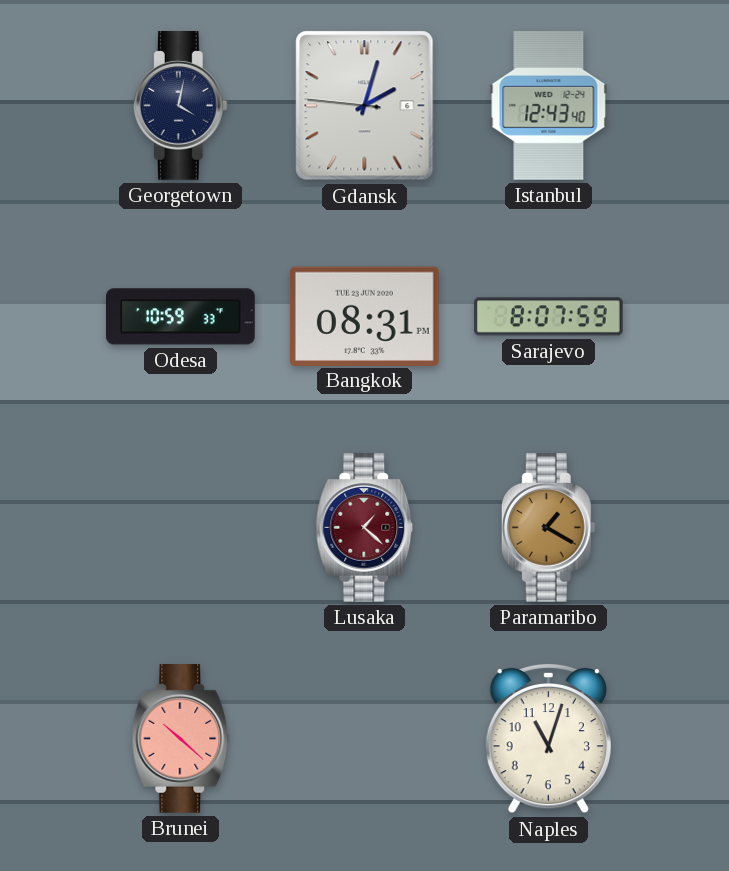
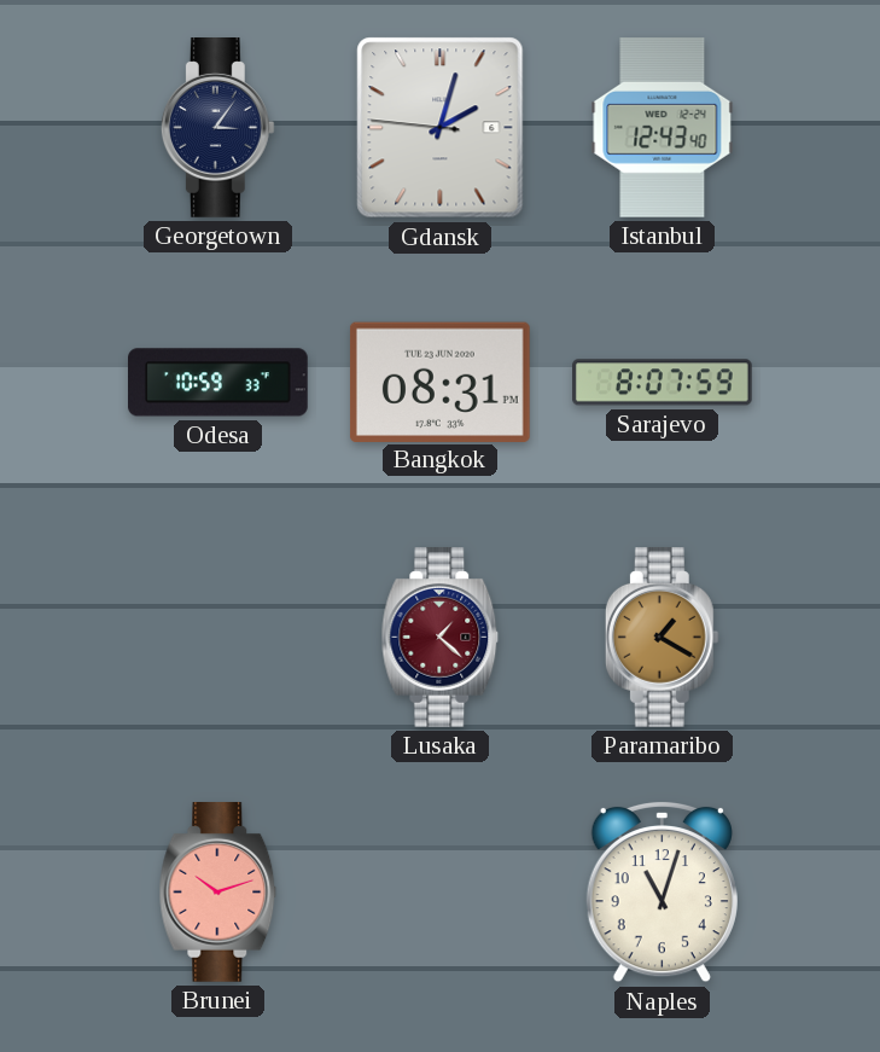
Georgetown: 4:02 -> 3:06 (217, 128)
Brunei: 10:22 -> 10:12 (218, 893)
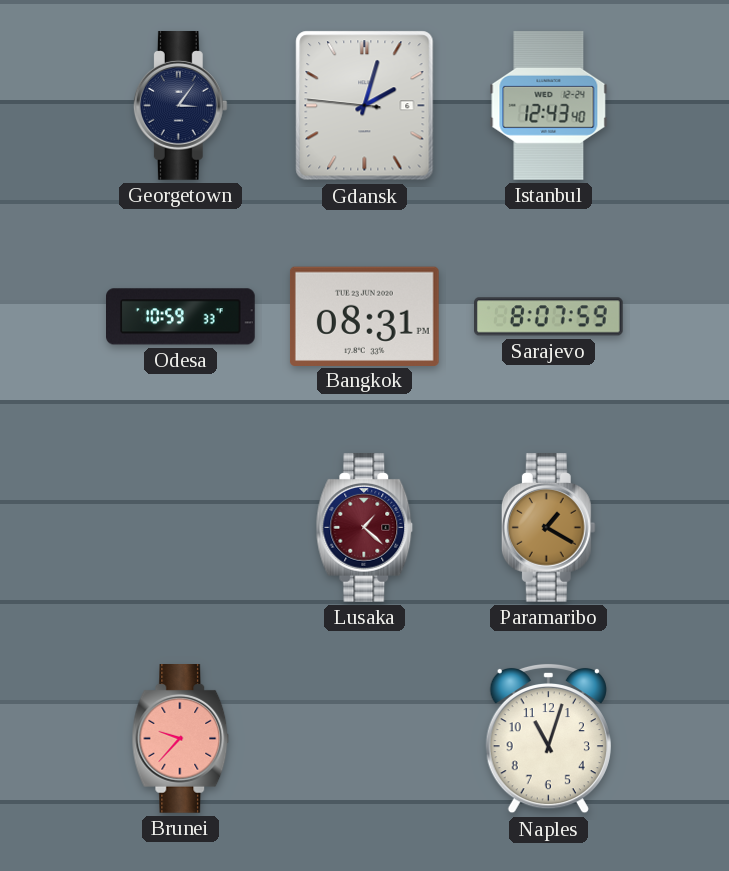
Brunei: 10:12 -> 9:37 (181, 739)
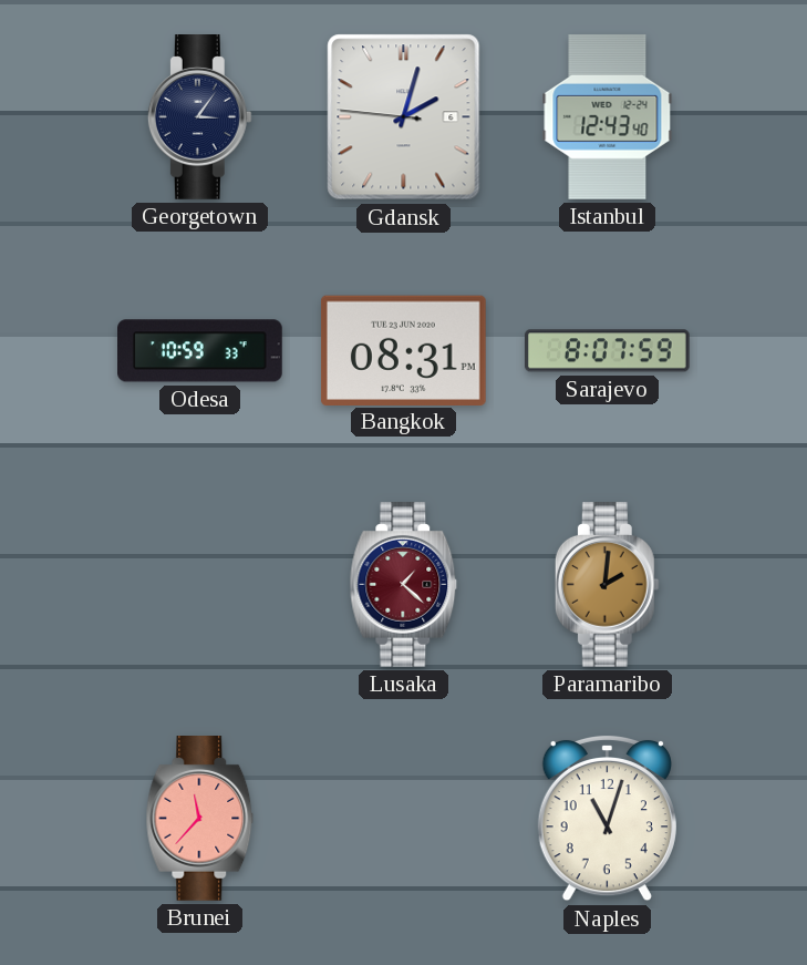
Paramaribo: 1:20 -> 2:01 (607, 585)
Brunei: 9:37 -> 11:37 (200, 819)
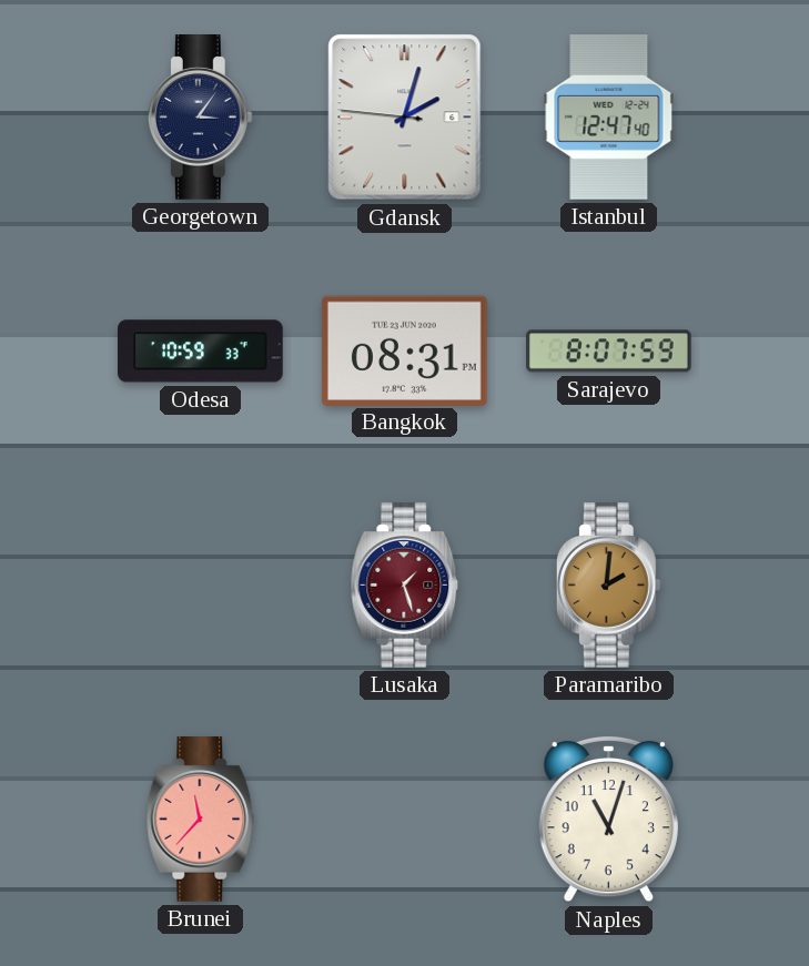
Istanbul: 12:43 -> 12:47 (609, 118)
Lusaka: 1:22 -> 1:27 (405, 586)
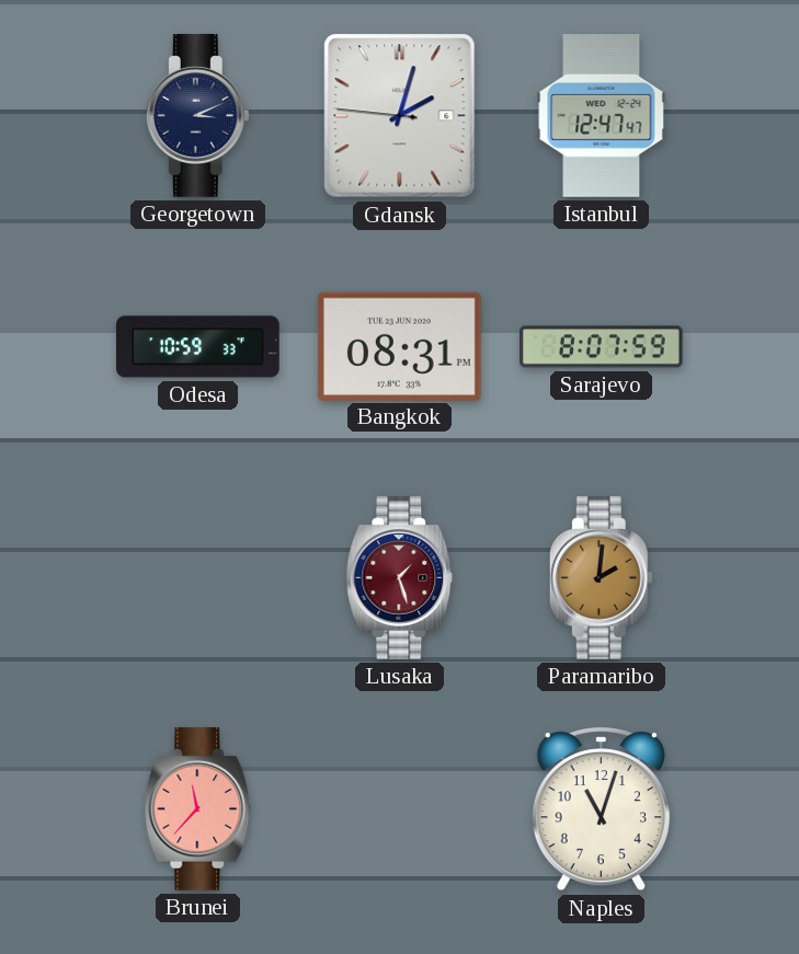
Georgetown: 3:06 -> 3:11 (197, 116)
Istanbul: 12:47:40 -> 12:47:47 (602, 116)
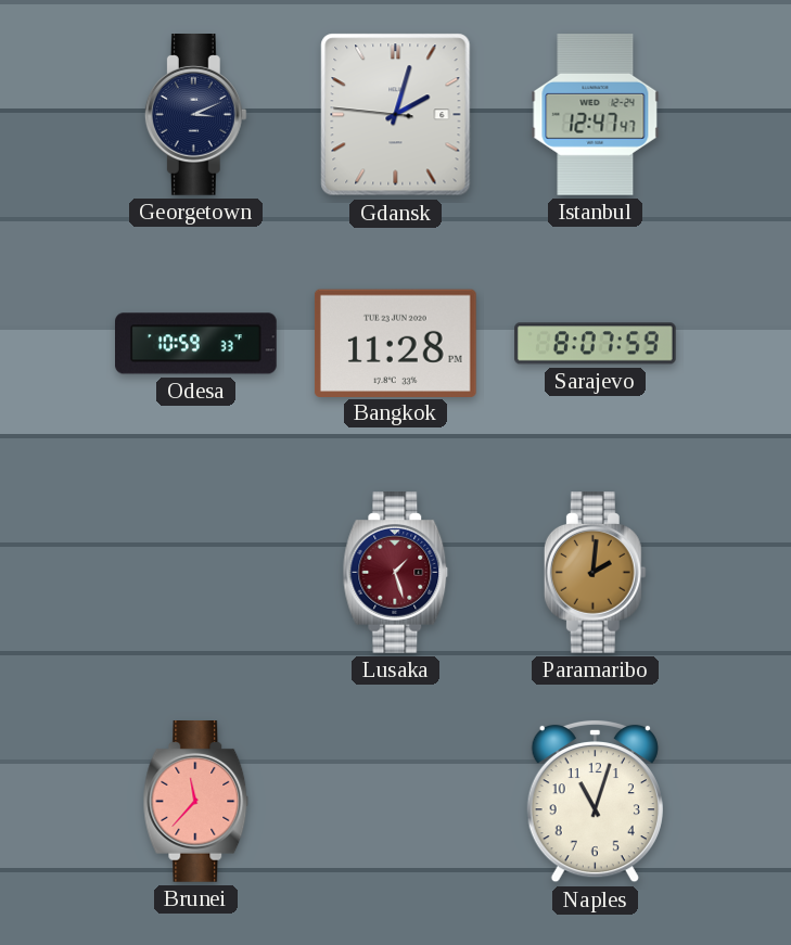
Bangkok: 08:31 -> 11:28 (395, 343)
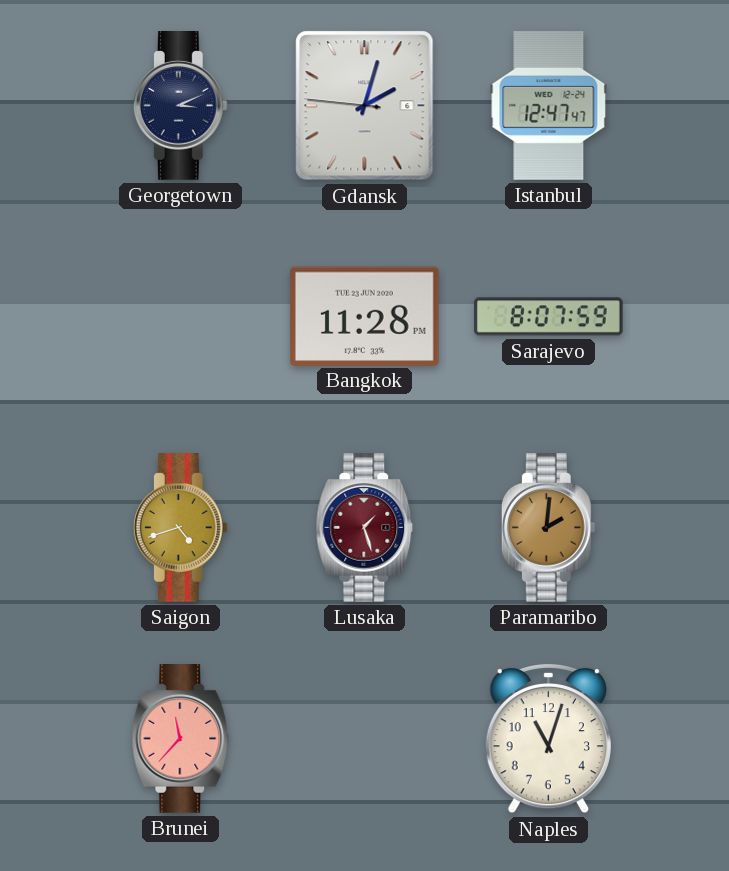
Odesa: 10:59 -> none (196, 344)
Saigon: none -> 4:42 (180, 528)
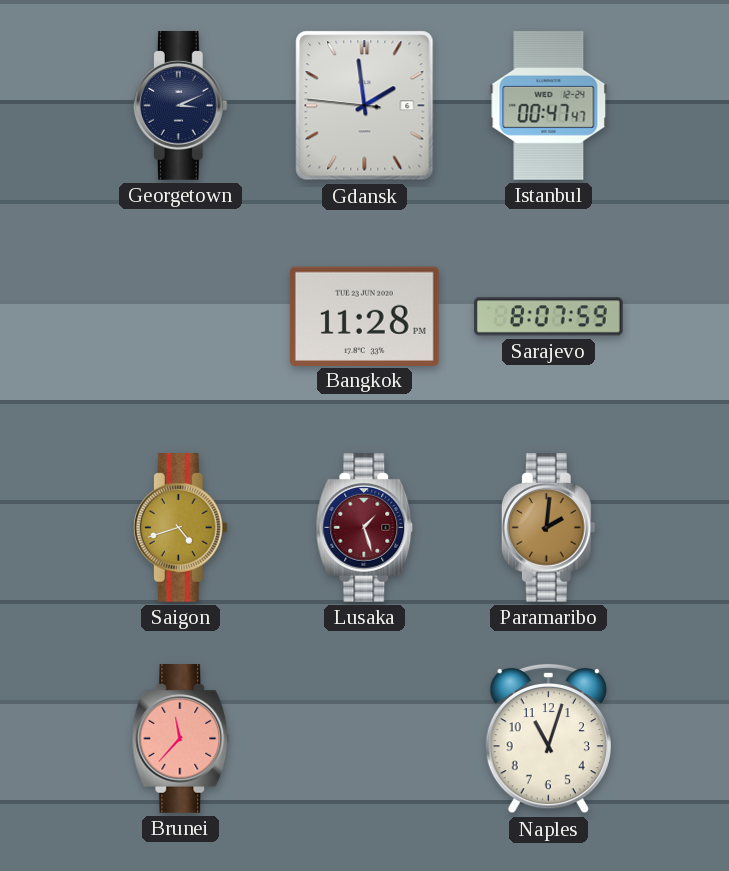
Gdansk: 2:02 -> 1:58 (365, 106)
Istanbul: 12:47 -> 00:47 (549, 106)
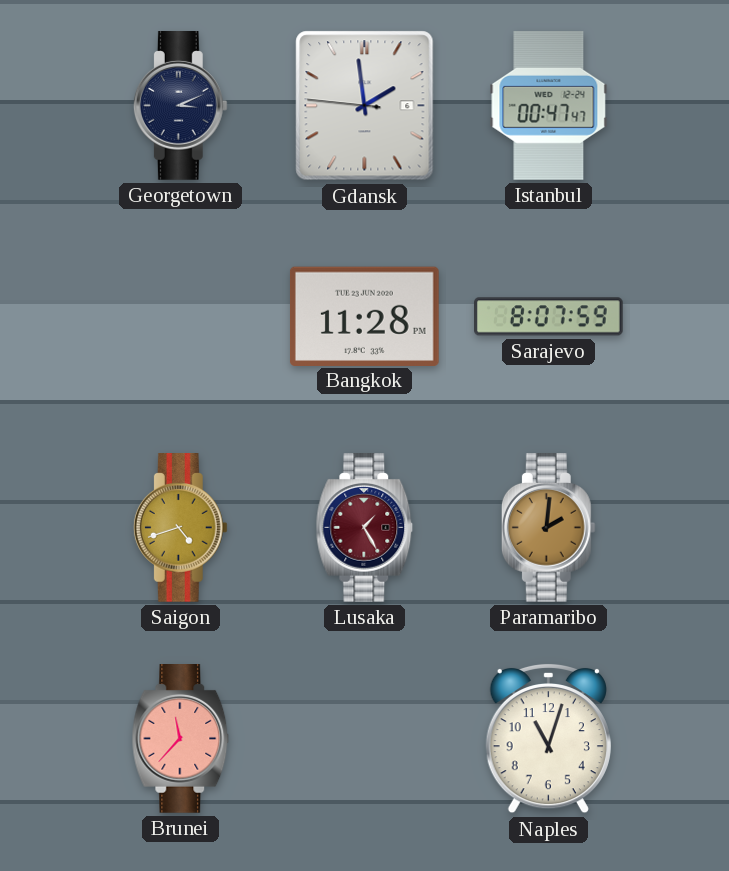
Lusaka: 1:27 -> 1:25 (365, 528)
